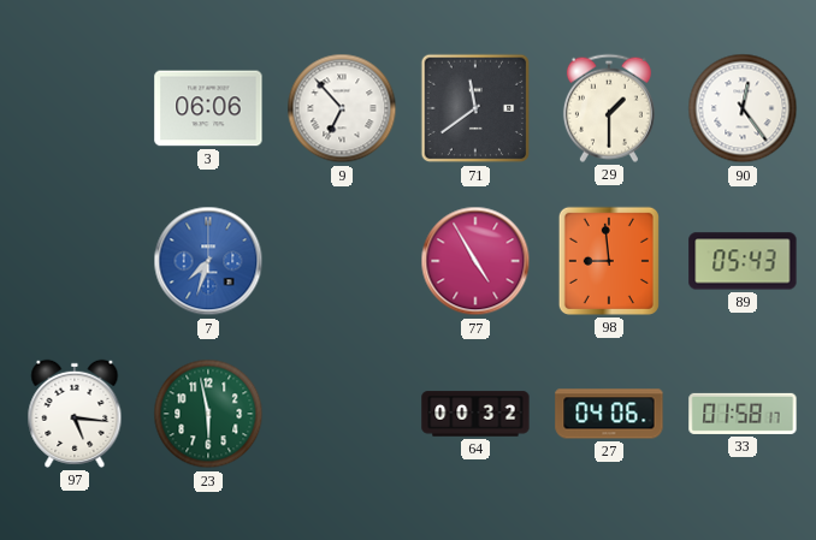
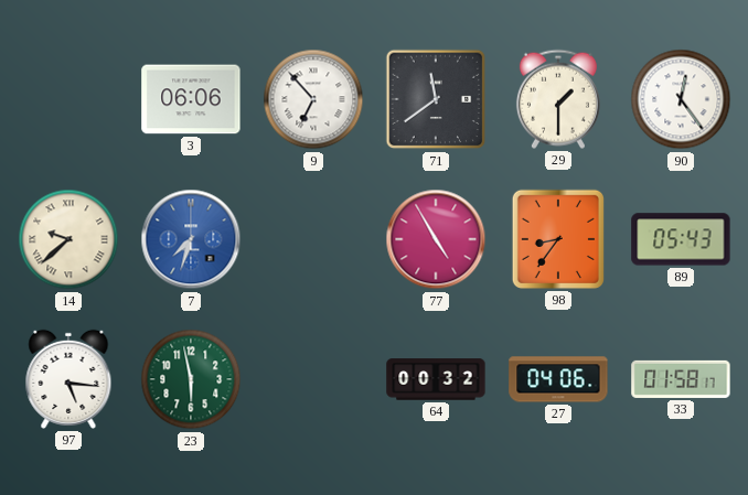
14: none -> 9:38 (68, 239)
98: 8:59 -> 8:36 (558, 239)
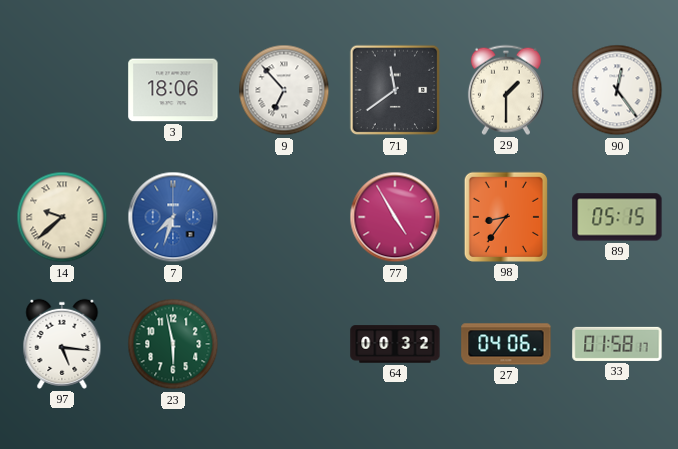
3: 06:06 -> 18:06 (173, 90)
89: 05:43 -> 05:15 (617, 217)
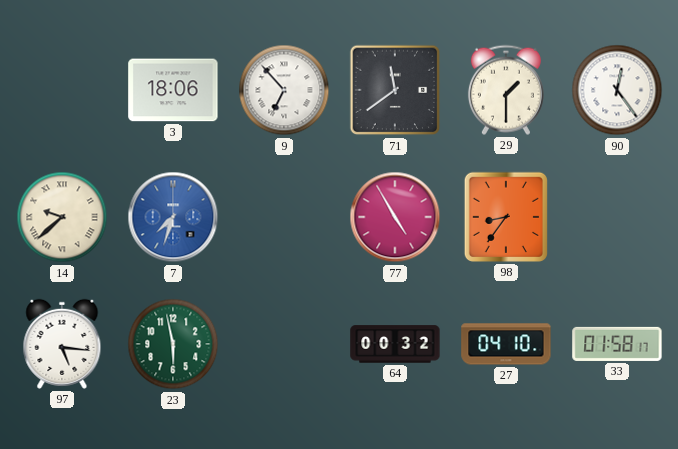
89: 05:15 -> none (617, 217)
27: 04:06 -> 04:10 (506, 344)
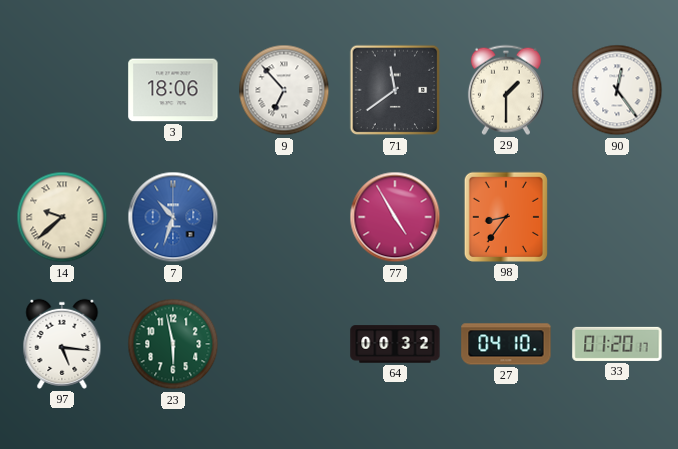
7: 7:33 -> 10:33 (173, 217)
33: 01:58 -> 01:20 (617, 344)
